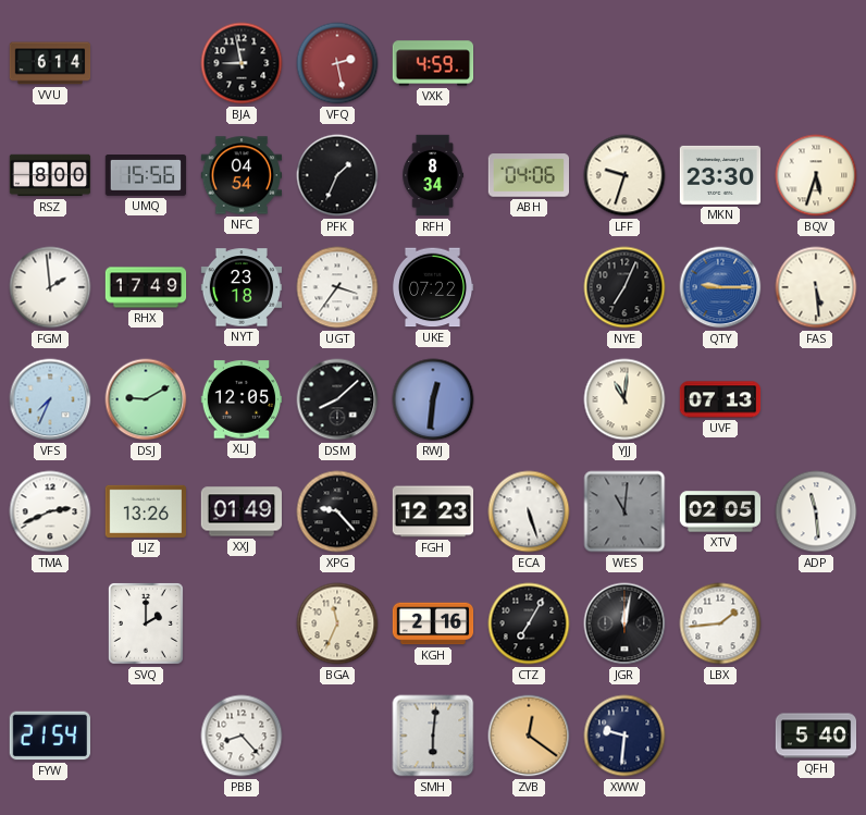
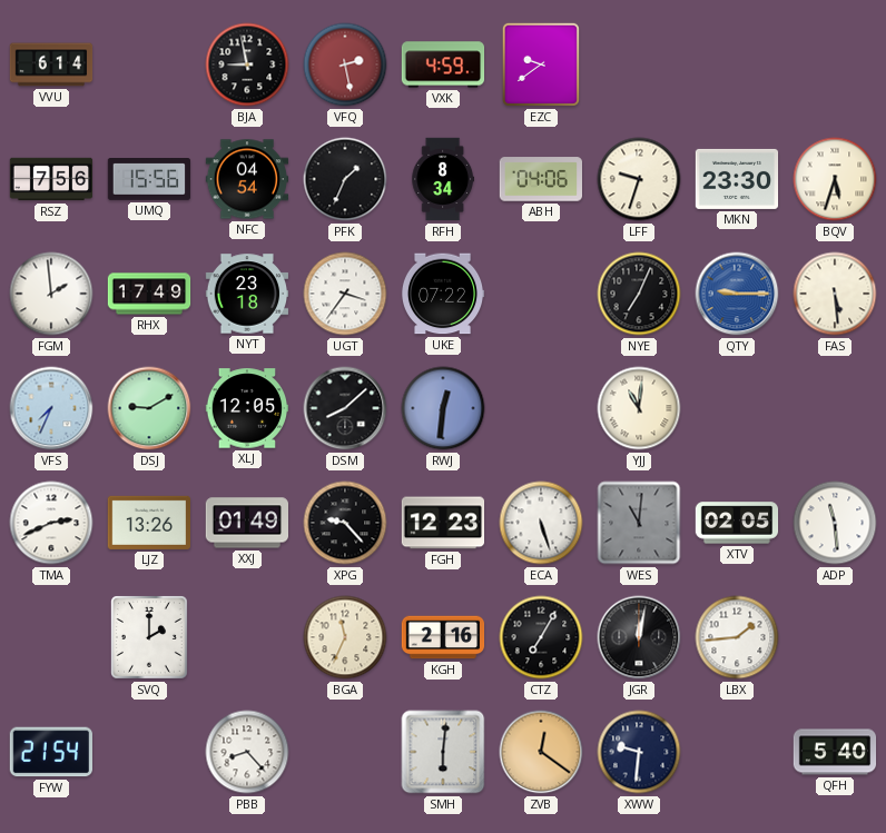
EZC: none -> 9:39 (541, 65)
RSZ: 8:00 -> 7:56 (51, 179)
UVF: 07:13 -> none (720, 399)
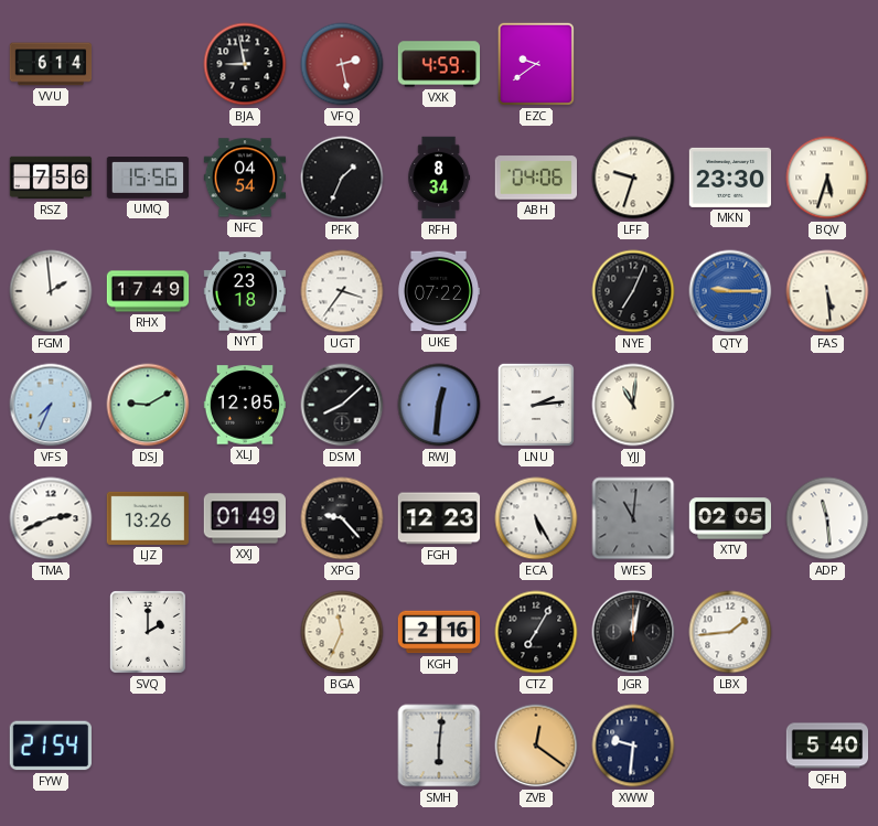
LNU: none -> 2:14 (536, 405)
ECA: 5:27 -> 5:25 (536, 518)
PBB: 8:23 -> none (247, 752)
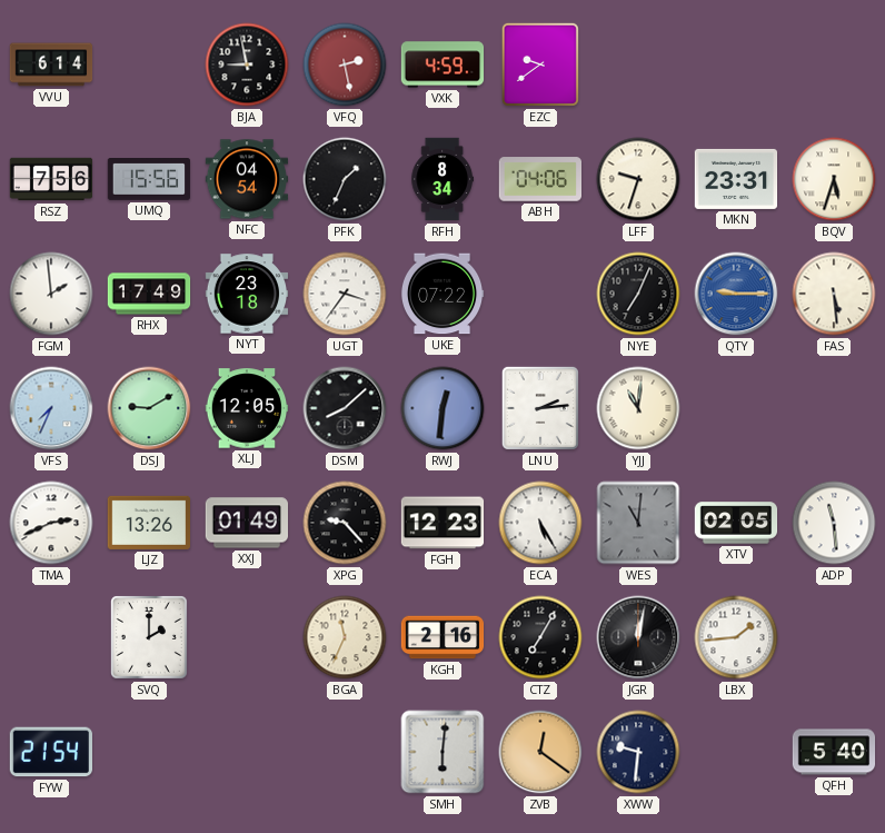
MKN: 23:30 -> 23:31 (736, 179)
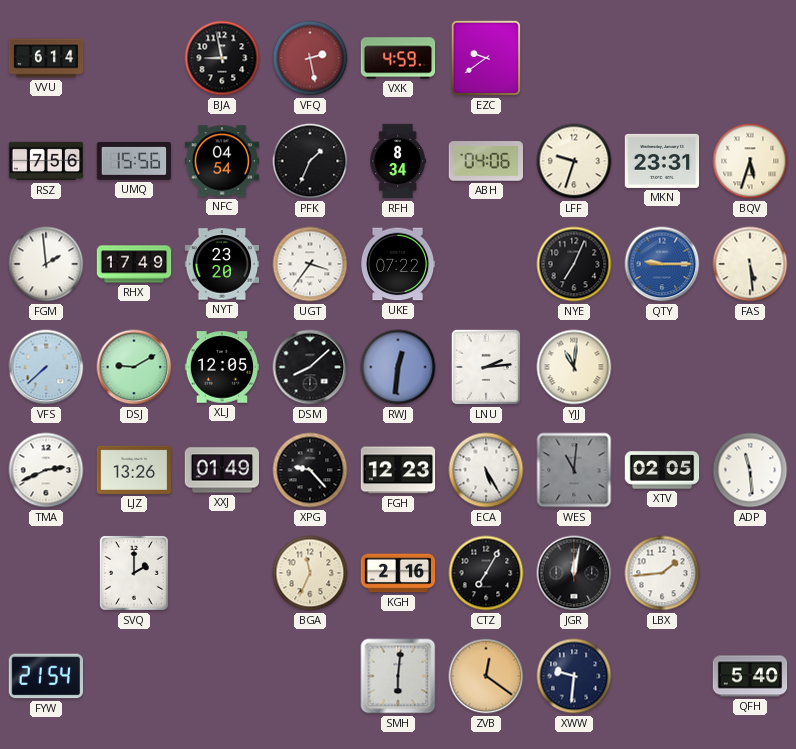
NYT: 23:18 -> 23:20 (222, 264)
VFS: 7:34 -> 7:38 (46, 367)
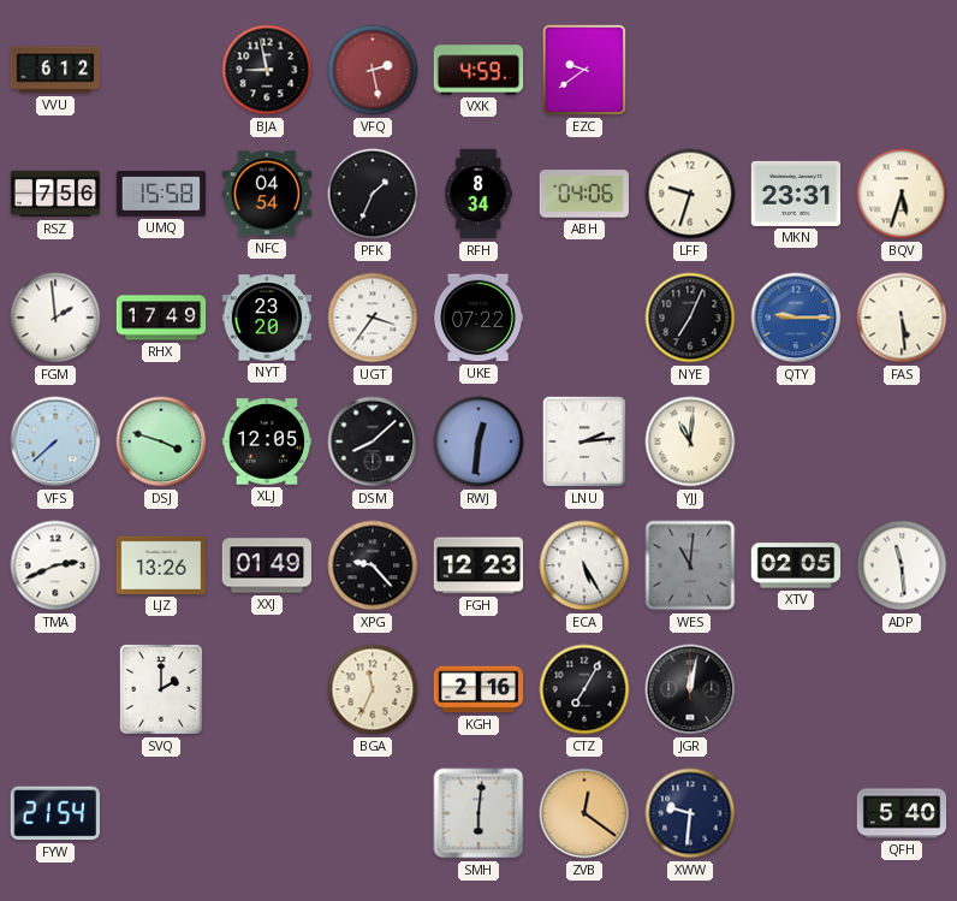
VVU: 6:14 -> 6:12 (55, 70)
UMQ: 15:56 -> 15:58 (161, 195)
DSJ: 9:10 -> 3:48 (161, 441)
LBX: 1:44 -> none (662, 573)
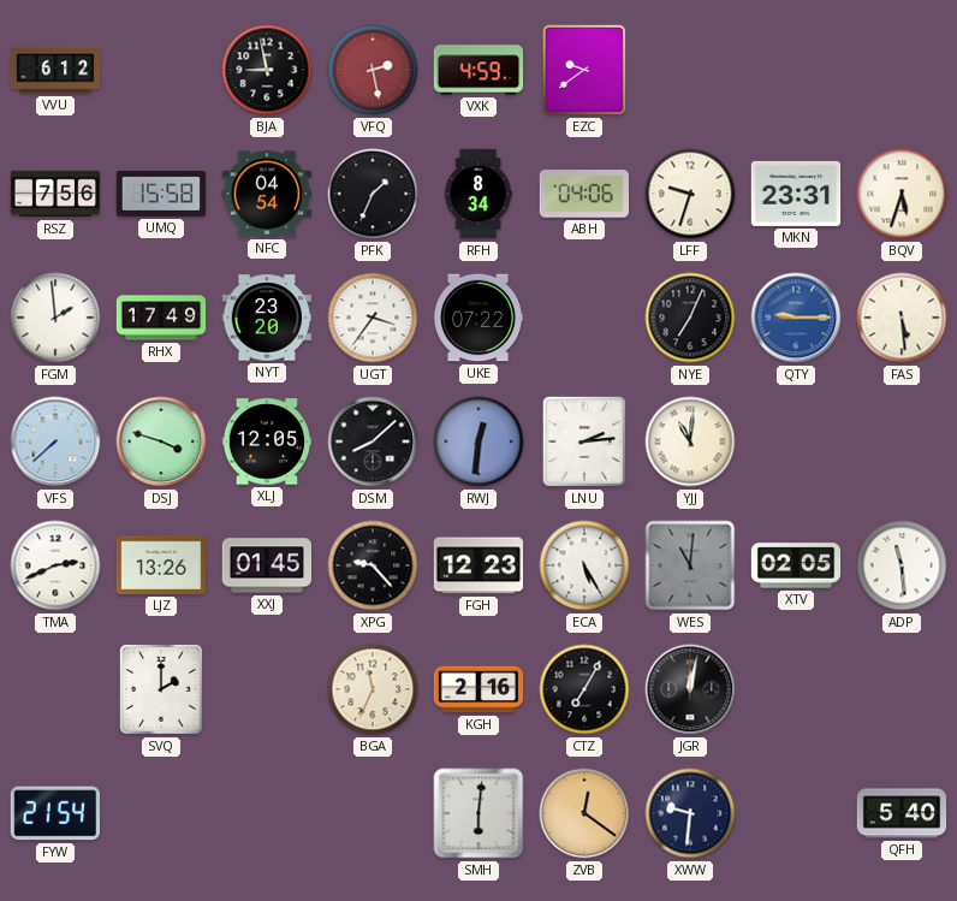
XXJ: 01:49 -> 01:45 (267, 565)
